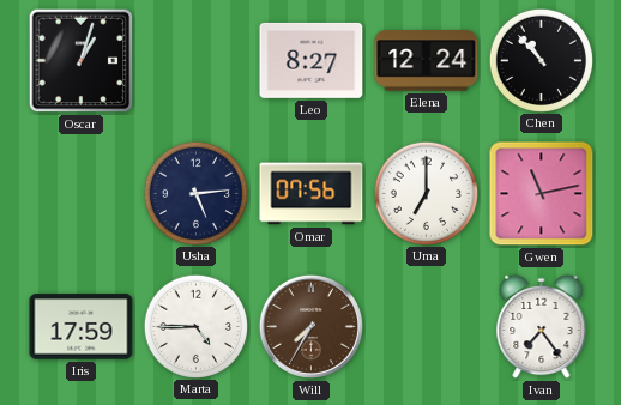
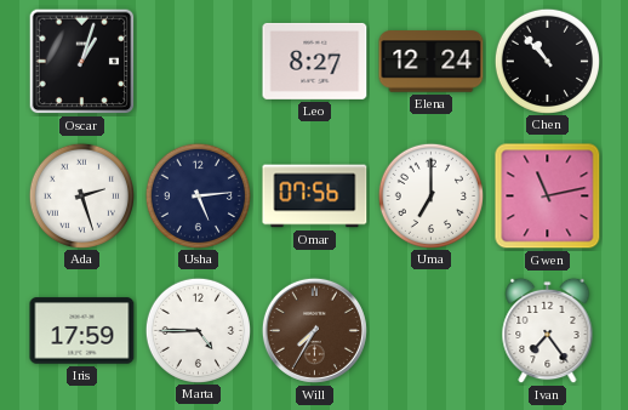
Ada: none -> 2:27 (81, 195)
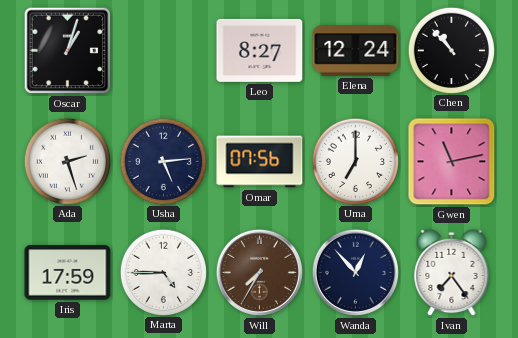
Wanda: none -> 12:53 (355, 272)
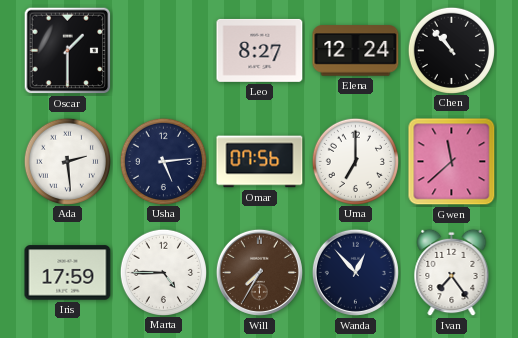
Oscar: 1:03 -> 1:30 (68, 51)
Ada: 2:27 -> 2:29 (67, 161)
Gwen: 11:13 -> 11:38 (452, 162)
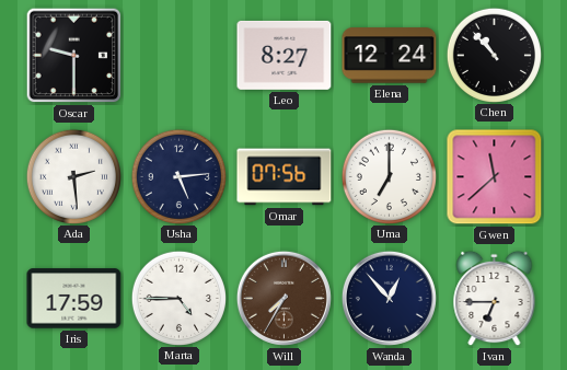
Oscar: 1:30 -> 9:30 (74, 56)
Ivan: 7:24 -> 6:45 (495, 299)
